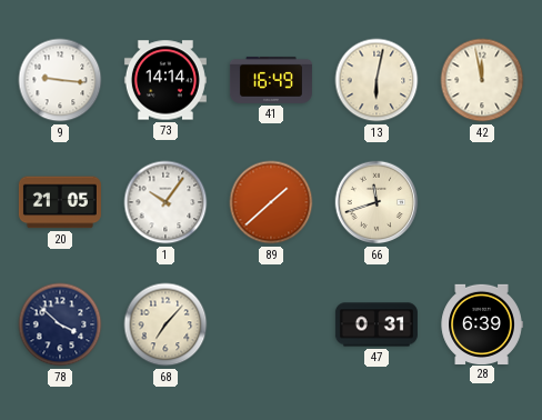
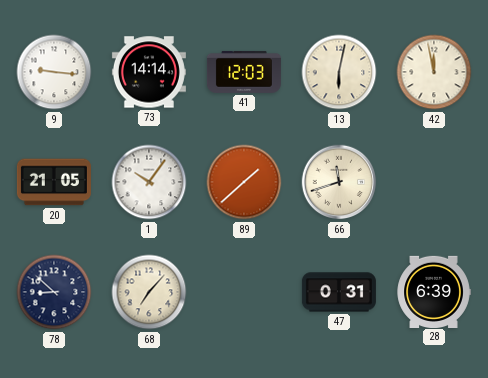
41: 16:49 -> 12:03 (244, 72)
78: 3:52 -> 8:52 (54, 292)
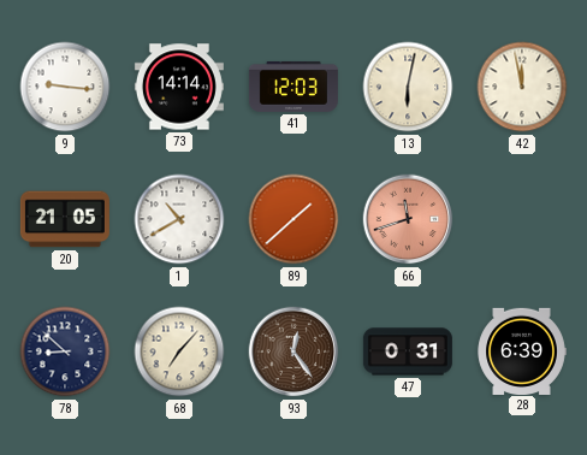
1: 10:06 -> 10:40 (179, 219)
66 dial: cream -> salmon (408, 219)
93: none -> 12:24 (293, 351)
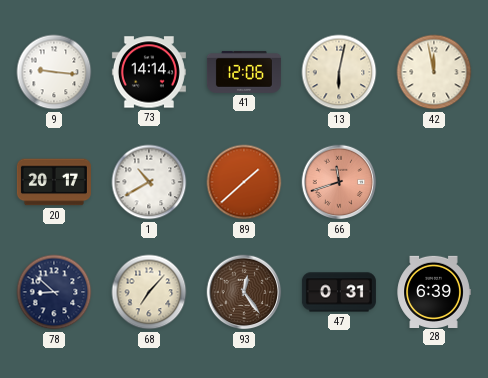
41: 12:03 -> 12:06 (244, 72)
20: 21:05 -> 20:17 (54, 182)
